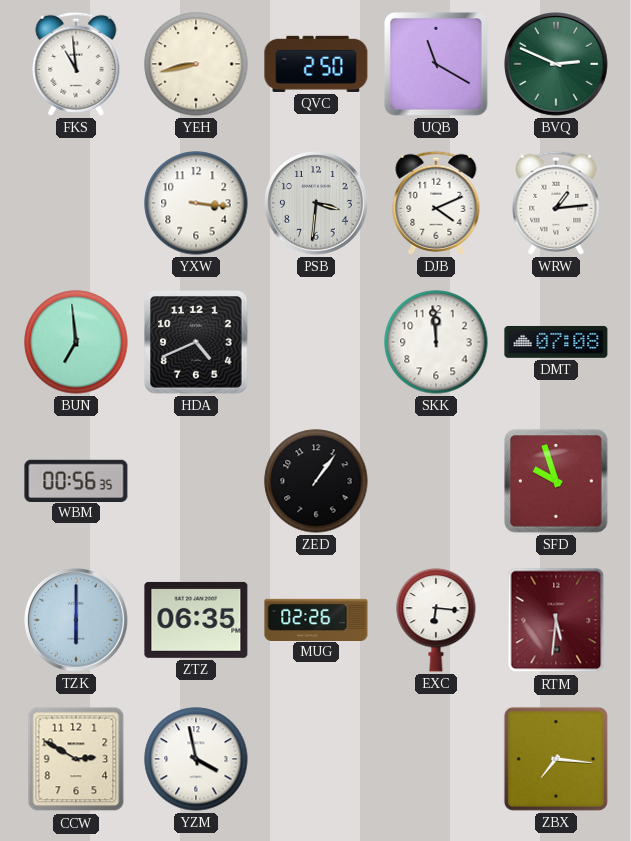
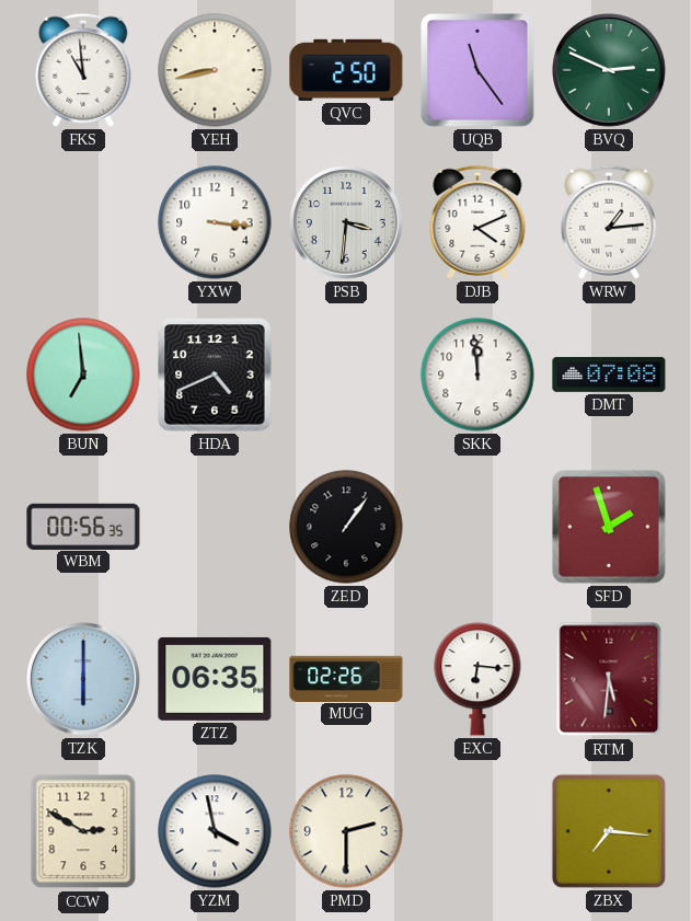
UQB: 11:20 -> 11:24 (477, 70)
SFD: 9:57 -> 1:57 (609, 527)
PMD: none -> 2:30 (346, 831)
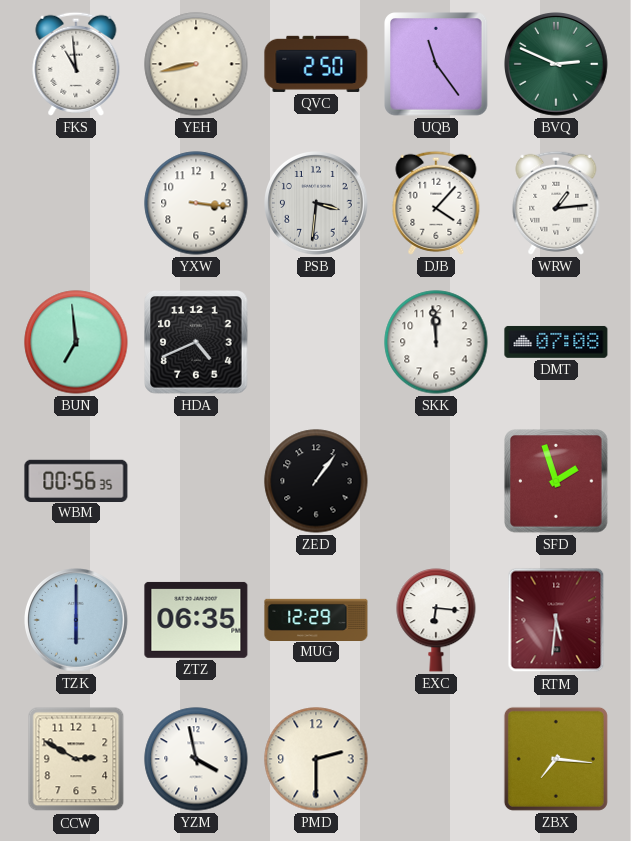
DJB: 4:11 -> 4:07 (436, 203)
MUG: 02:26 -> 12:29 (316, 619)
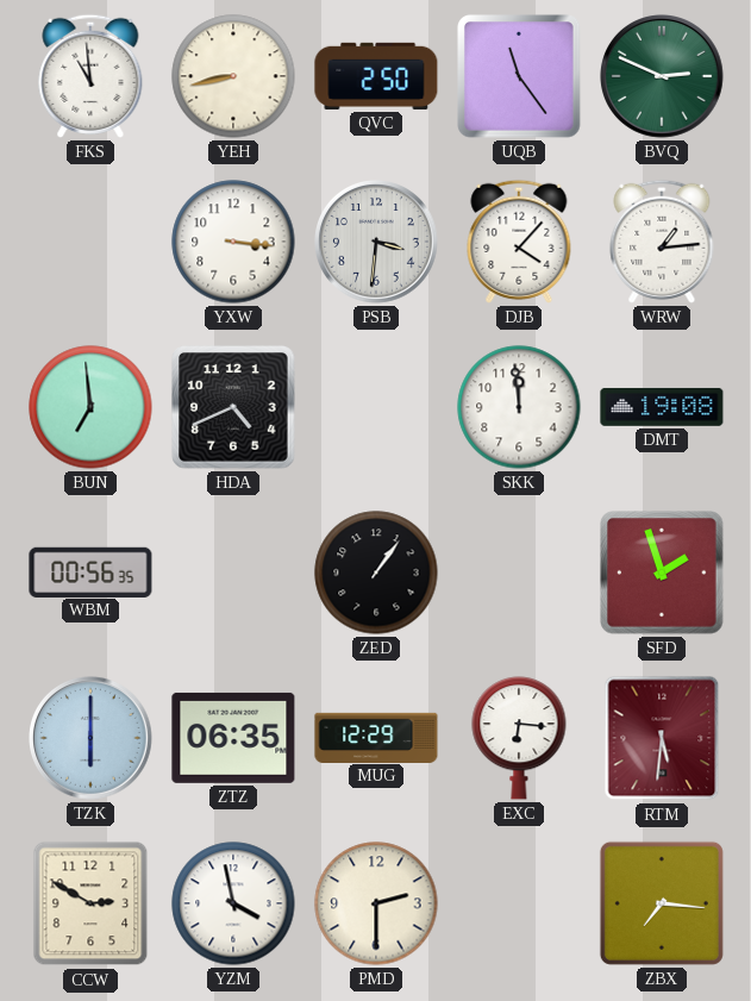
DMT: 07:08 -> 19:08 (662, 407)
